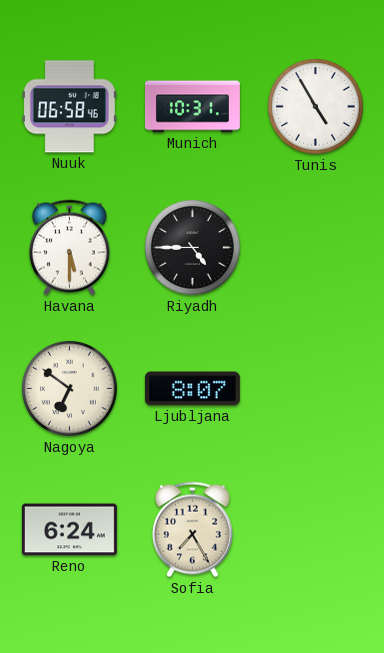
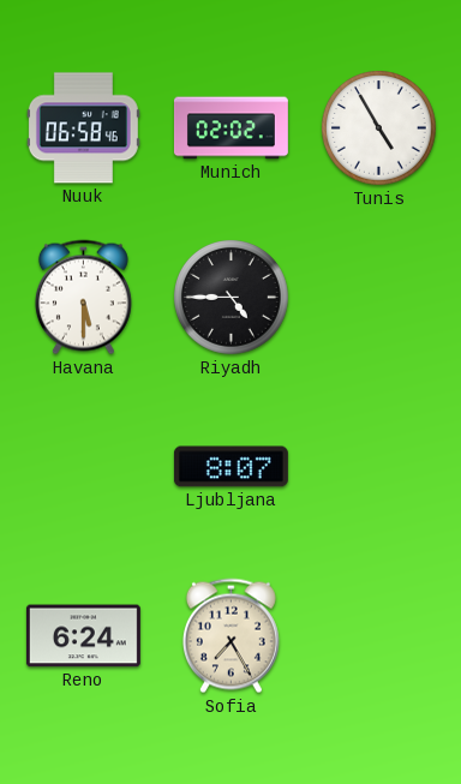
Munich: 10:31 -> 02:02 (230, 128)
Nagoya: 6:51 -> none (70, 389)
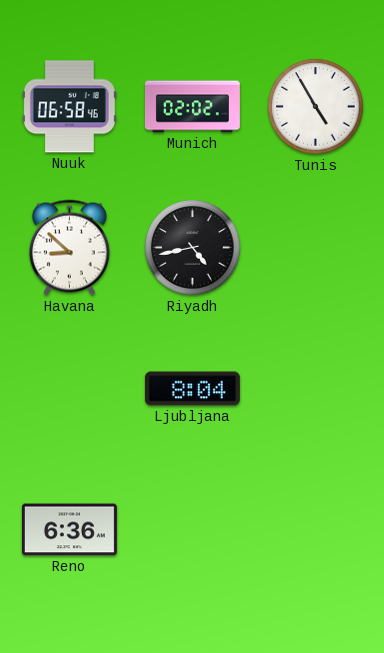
Havana: 5:30 -> 8:52 (69, 248)
Riyadh: 4:45 -> 4:43 (193, 248)
Ljubljana: 8:07 -> 8:04 (192, 389)
Reno: 6:24 -> 6:36 (69, 530)
Sofia: 7:25 -> none (230, 636)
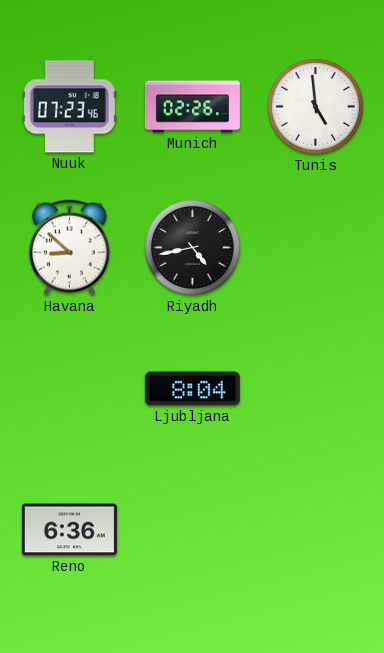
Nuuk: 06:58 -> 07:23 (69, 107)
Munich: 02:02 -> 02:26 (192, 107)
Tunis: 4:55 -> 4:59 (316, 107)
